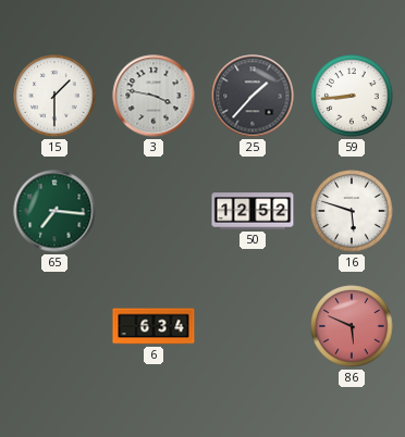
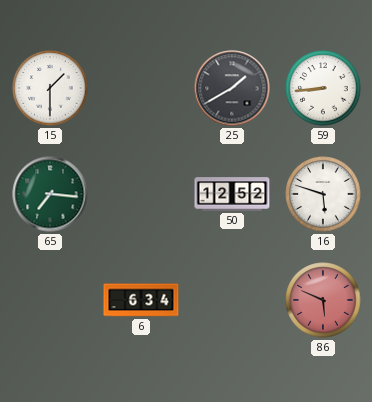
3: 3:47 -> none (154, 96)
25: 1:37 -> 1:40 (232, 88)
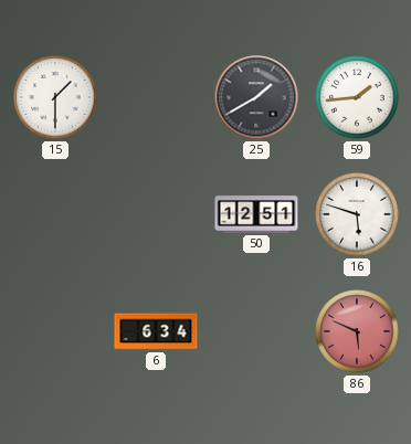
59: 8:44 -> 1:44 (357, 97)
65: 7:16 -> none (50, 194)
50: 12:52 -> 12:51 (256, 214)
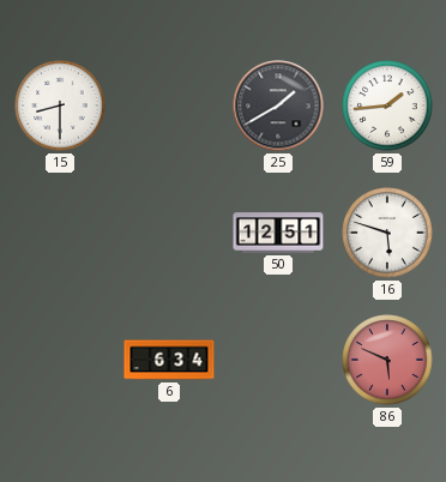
15: 1:30 -> 8:30 (60, 106)
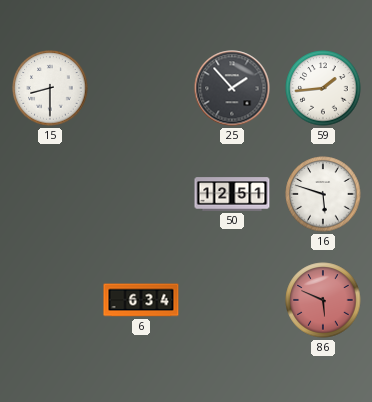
25: 1:40 -> 1:53 (232, 88)
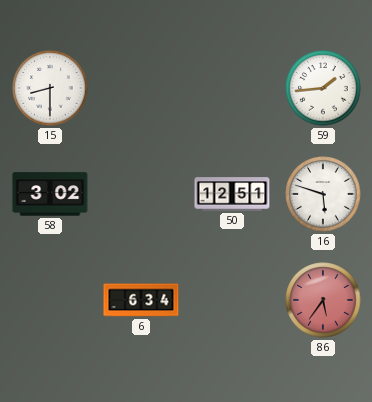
25: 1:53 -> none (232, 88)
58: none -> 3:02 (50, 194)
86: 5:49 -> 5:36 (323, 300)
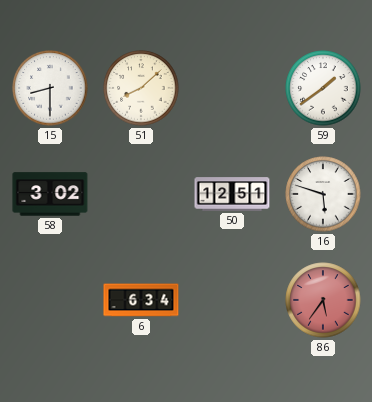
51: none -> 8:08 (141, 88)
59: 1:44 -> 1:39 (323, 88)
